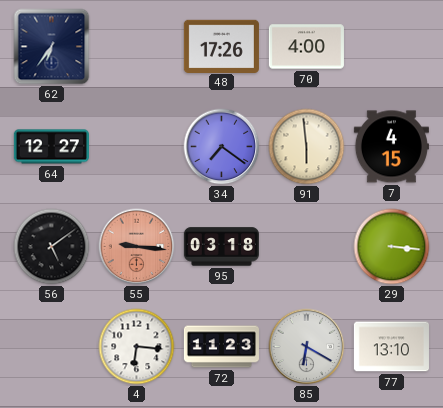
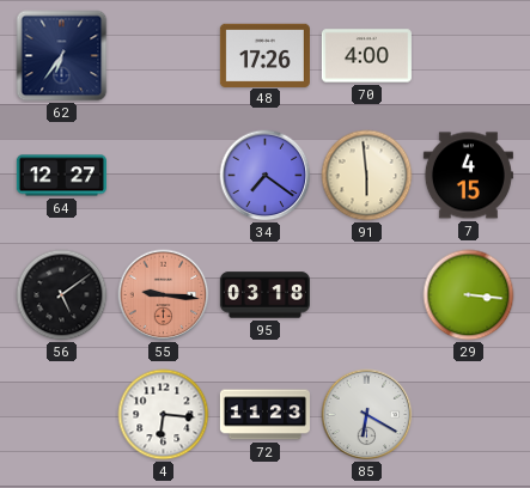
77: 13:10 -> none (391, 347)
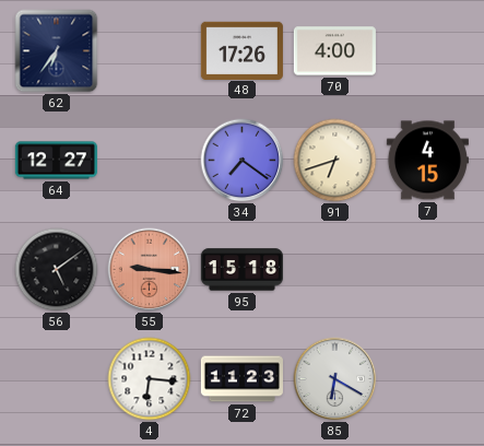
91: 5:59 -> 6:42 (335, 161)
95: 03:18 -> 15:18 (241, 270)
29: 3:16 -> none (469, 295)
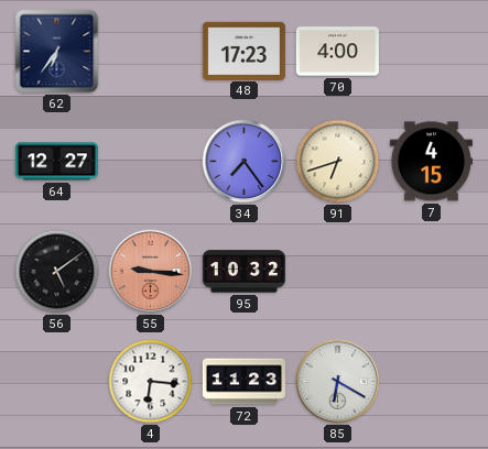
48: 17:26 -> 17:23 (243, 51)
34: 7:21 -> 7:24 (245, 162)
95: 15:18 -> 10:32 (243, 272)
